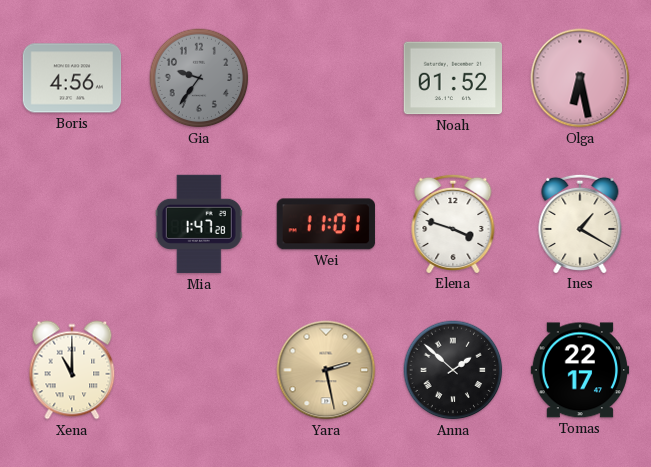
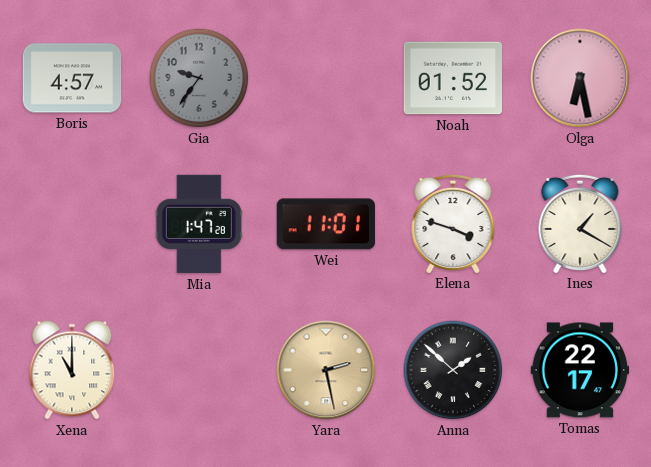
Boris: 4:56 -> 4:57 (72, 78)
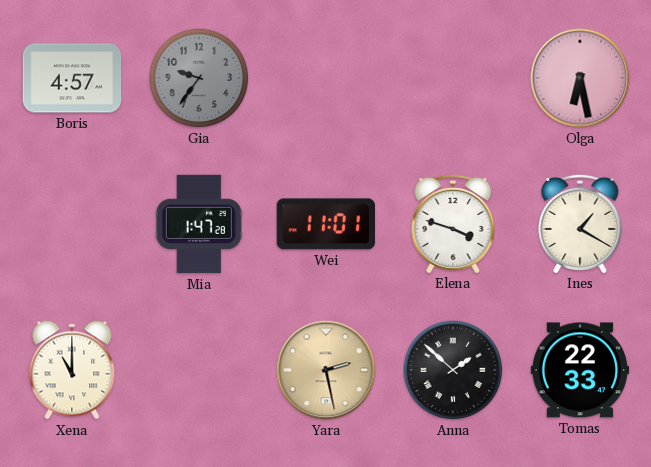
Noah: 01:52 -> none (452, 78)
Tomas: 22:17 -> 22:33 (580, 370)
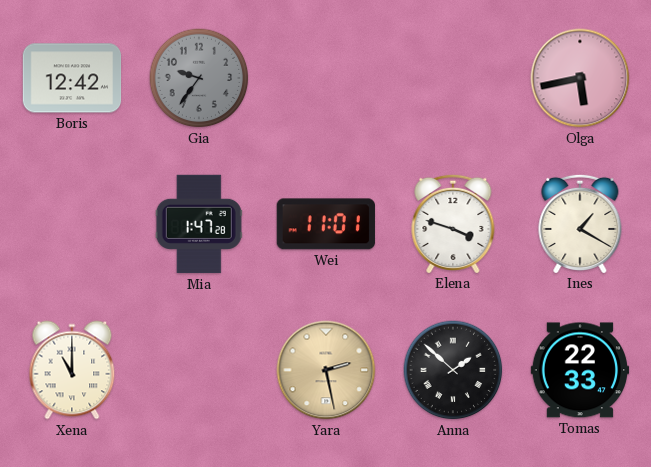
Boris: 4:57 -> 12:42 (72, 78)
Olga: 6:28 -> 5:43 (580, 78)
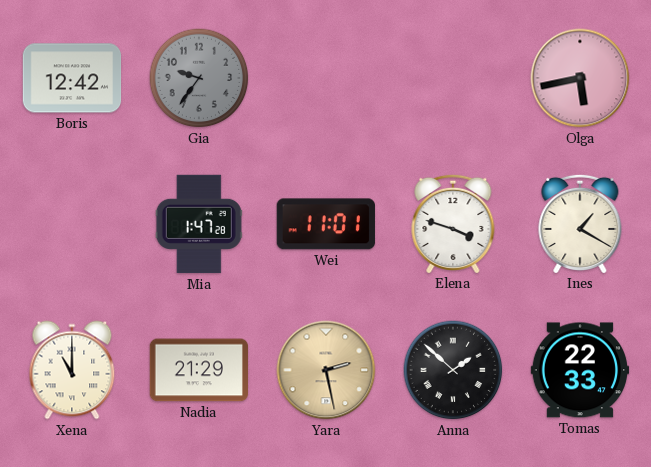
Nadia: none -> 21:29 (198, 370)
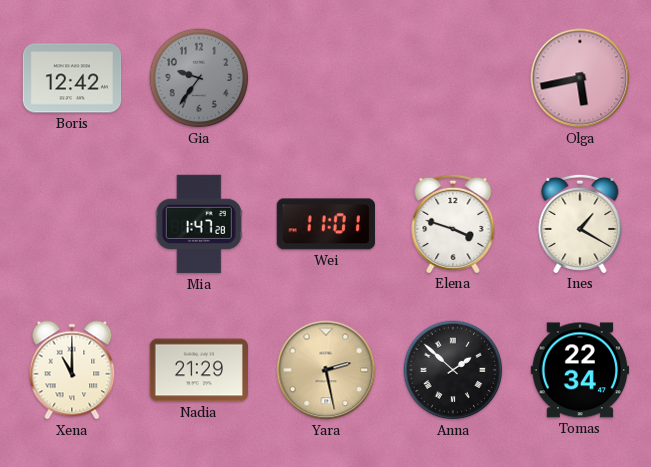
Tomas: 22:33 -> 22:34 (580, 370)
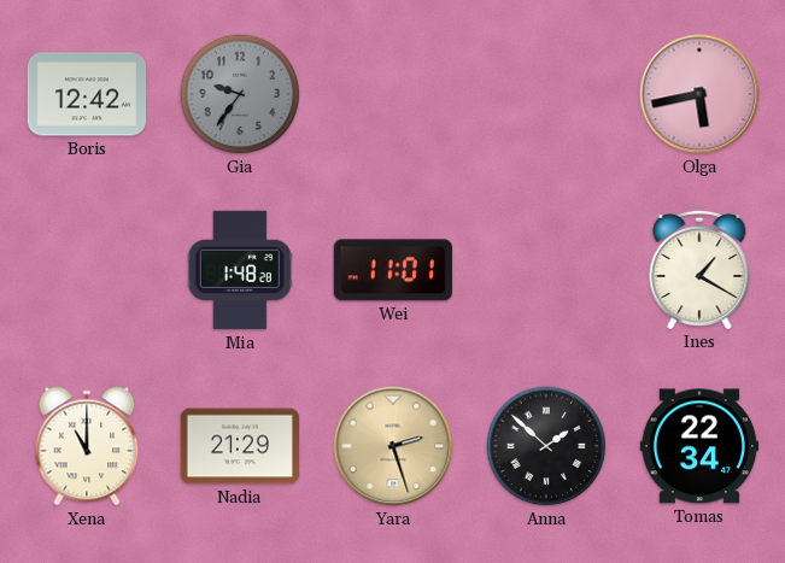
Mia: 1:47 -> 1:48 (240, 270)
Elena: 3:48 -> none (453, 223)
Yara: 2:28 -> 2:27 (393, 446)
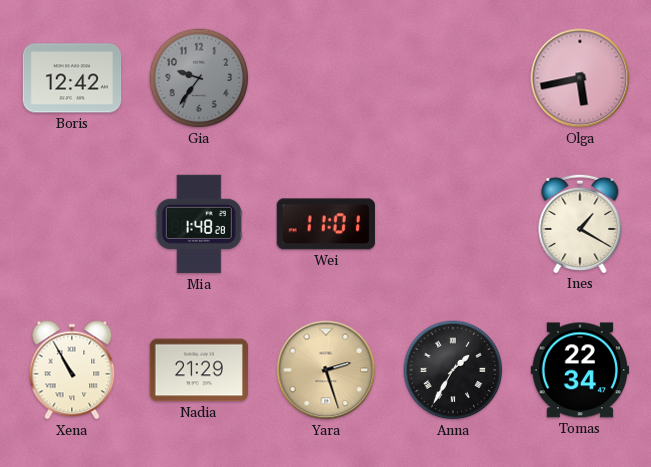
Xena: 11:00 -> 10:55 (72, 370)
Anna: 1:52 -> 1:35 (453, 370)
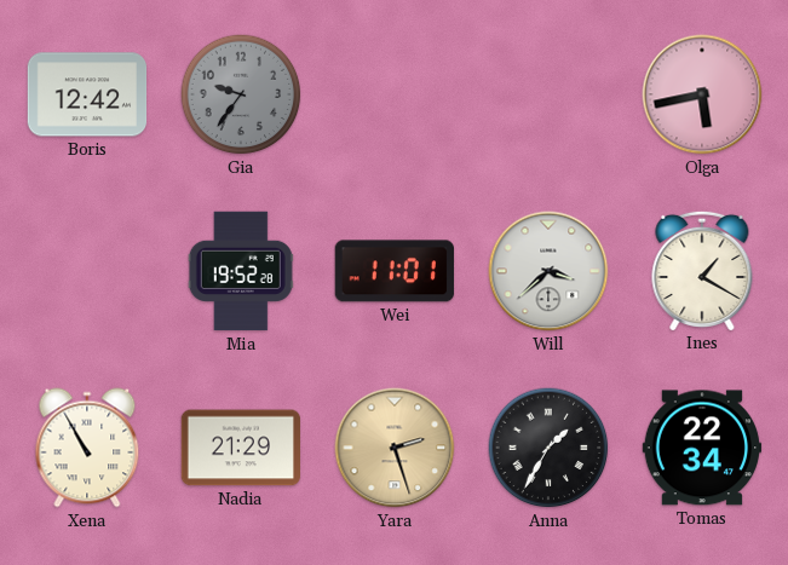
Mia: 1:48 -> 19:52 (241, 271)
Will: none -> 3:38 (548, 271)
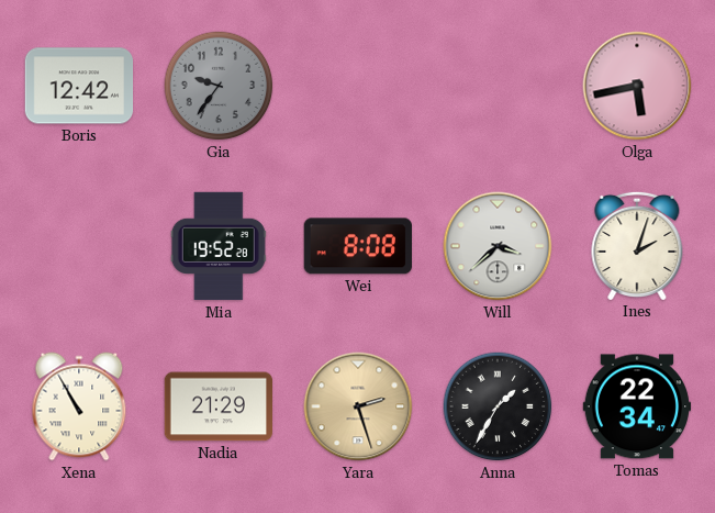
Wei: 11:01 -> 8:08 (358, 246)
Ines: 1:20 -> 2:03 (637, 245)
